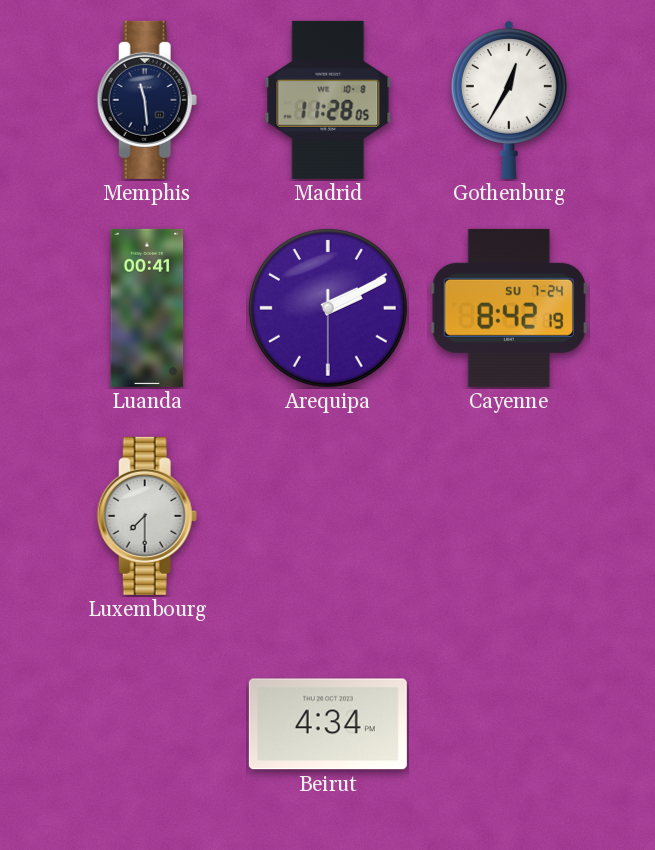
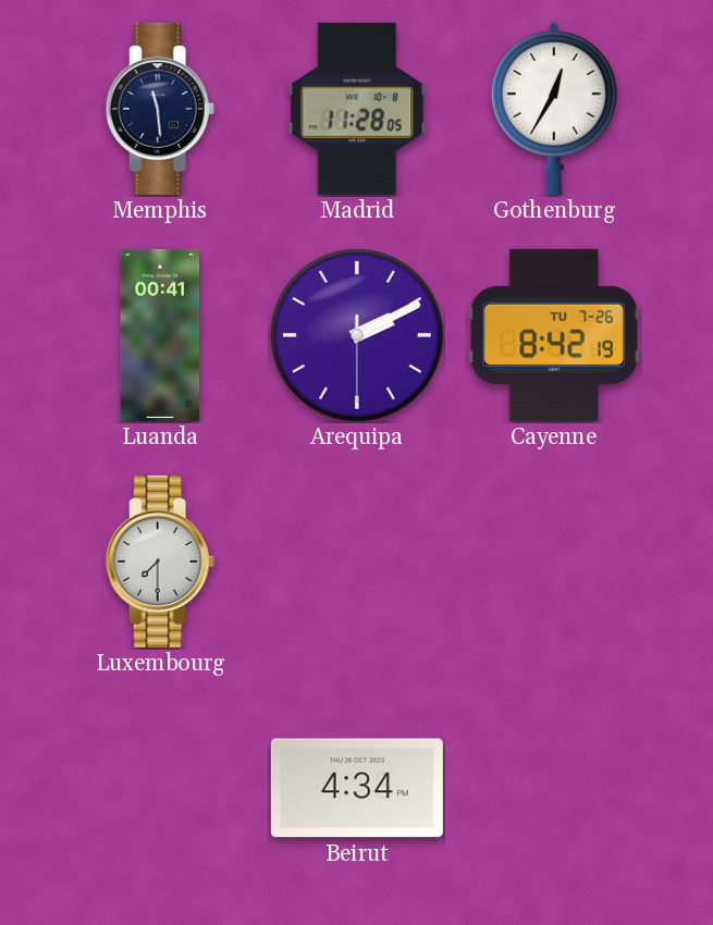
Cayenne date: SU 7-24 -> TU 7-26 (553, 335)
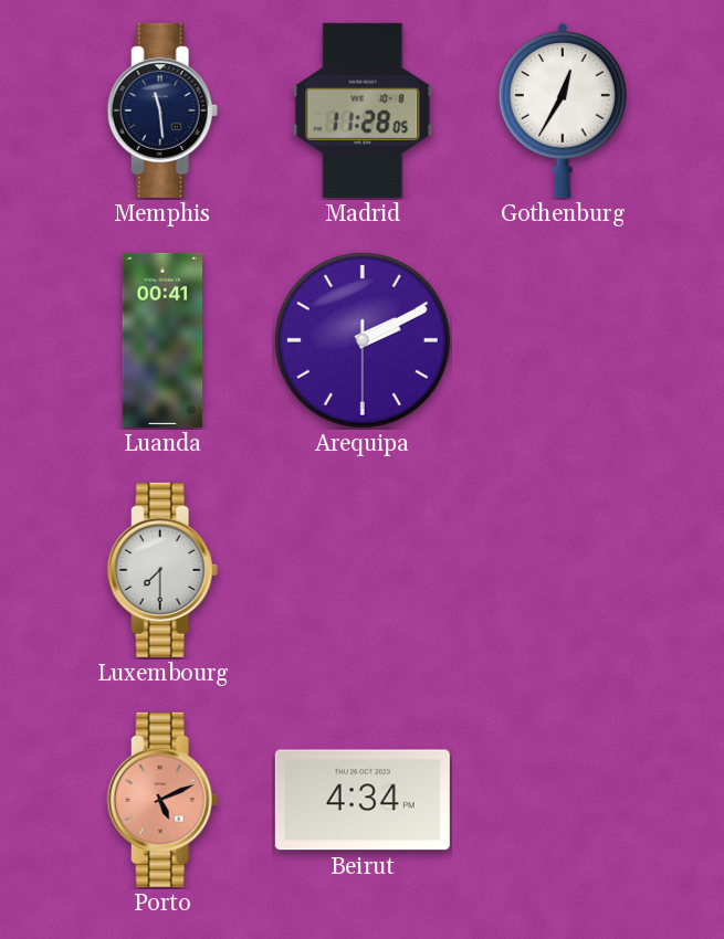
Cayenne: 8:42 -> none (553, 335)
Porto: none -> 5:11 (162, 800)
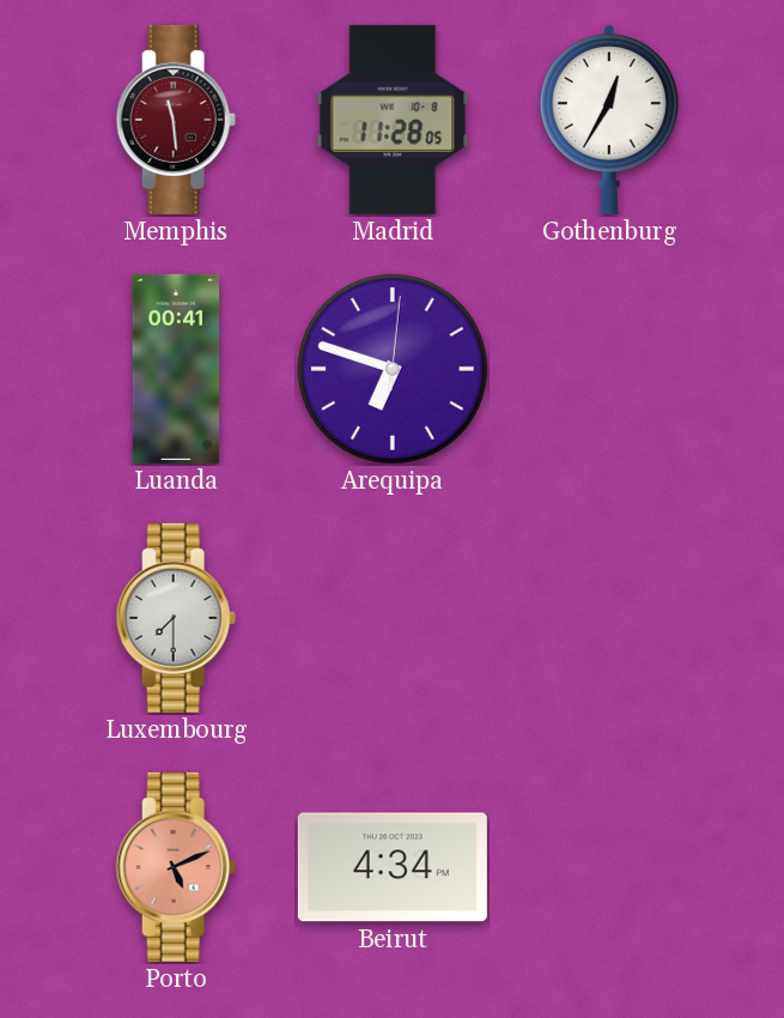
Memphis dial: navy -> burgundy (176, 120)
Arequipa: 2:10 -> 6:48 (393, 369)
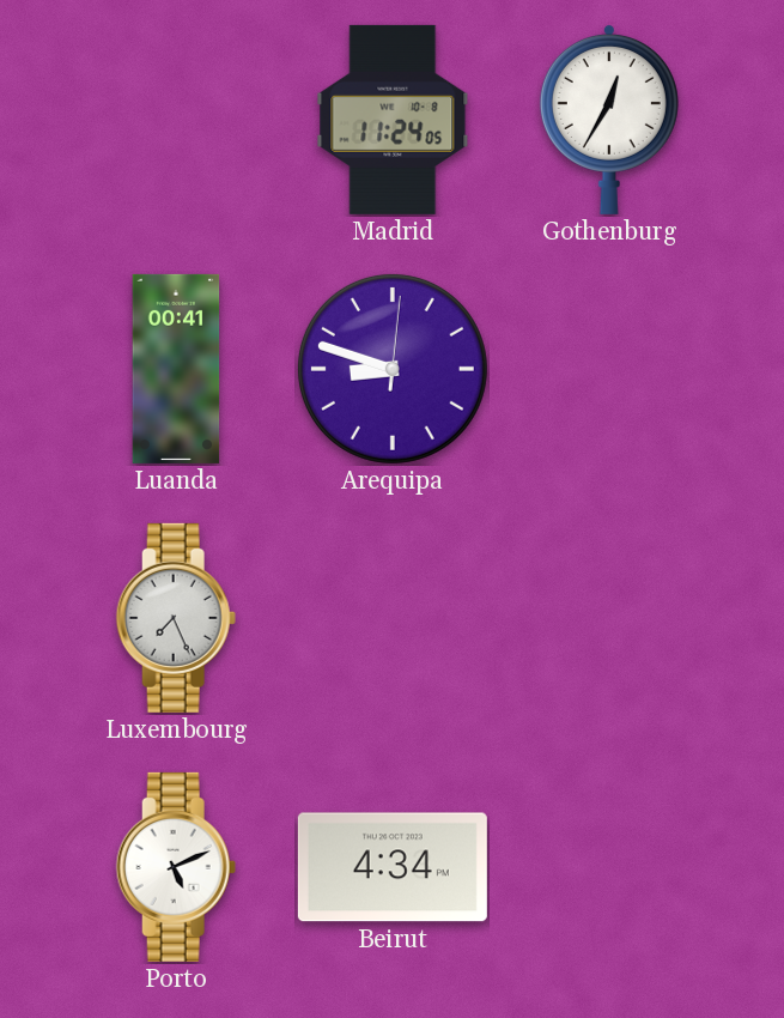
Memphis: 11:29 -> none (176, 120)
Madrid: 11:28 -> 11:24 (393, 120)
Arequipa: 6:48 -> 8:48 (393, 369)
Luxembourg: 7:30 -> 7:26 (176, 618)
Porto dial: salmon -> white (176, 867)
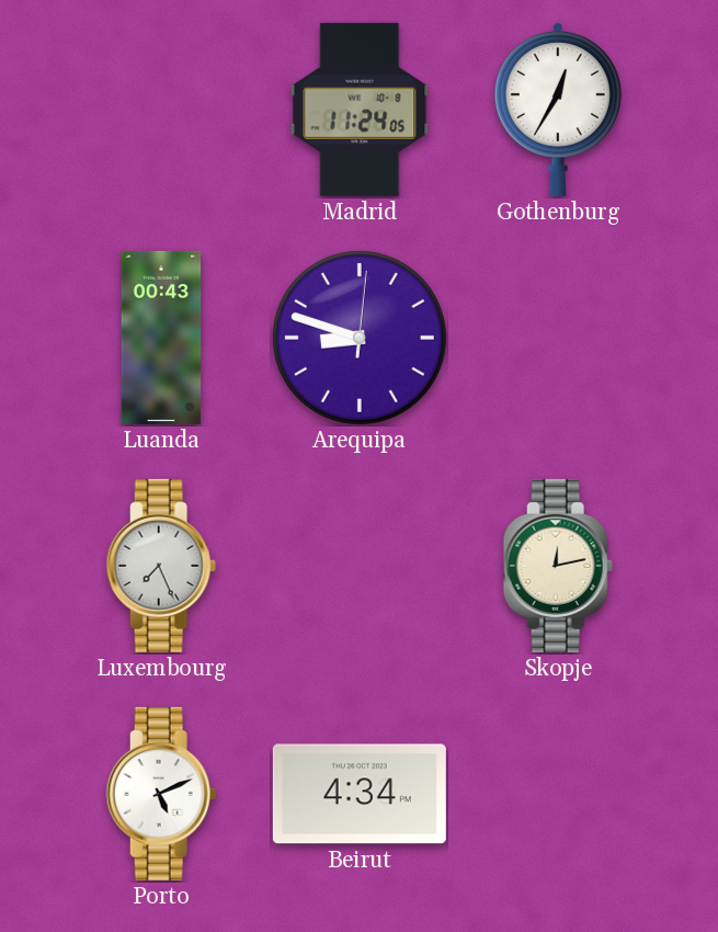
Luanda: 00:41 -> 00:43 (161, 338)
Skopje: none -> 12:13 (558, 566)
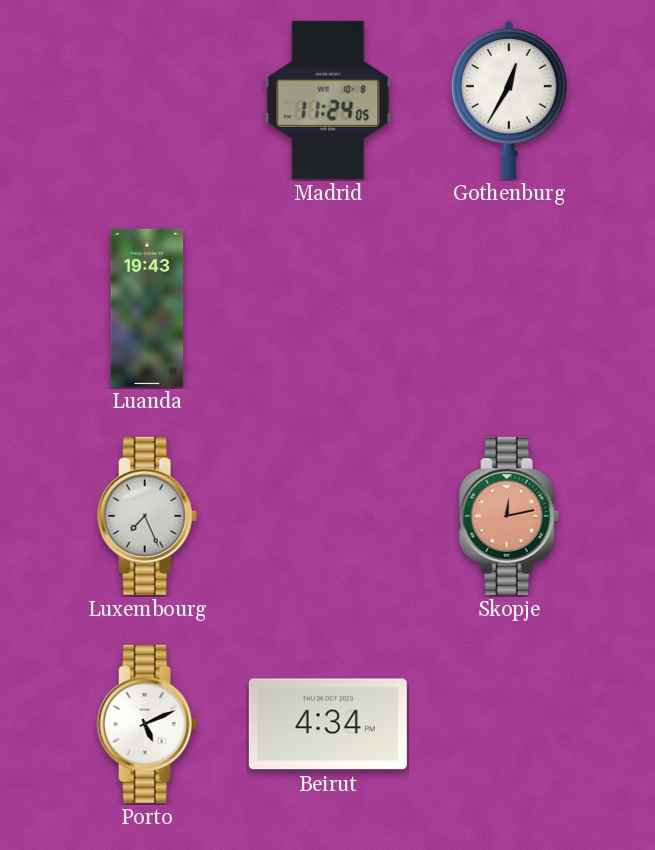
Luanda: 00:43 -> 19:43 (147, 308)
Arequipa: 8:48 -> none (360, 338)
Skopje dial: cream -> salmon (509, 516)
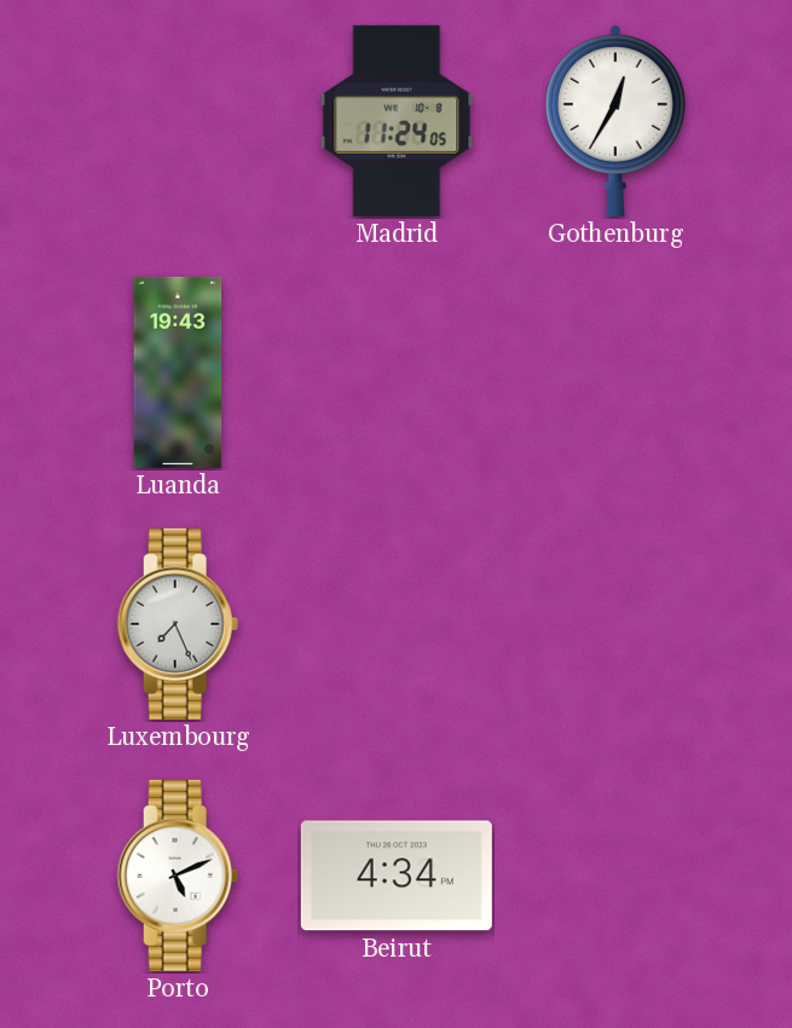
Skopje: 12:13 -> none (509, 516)
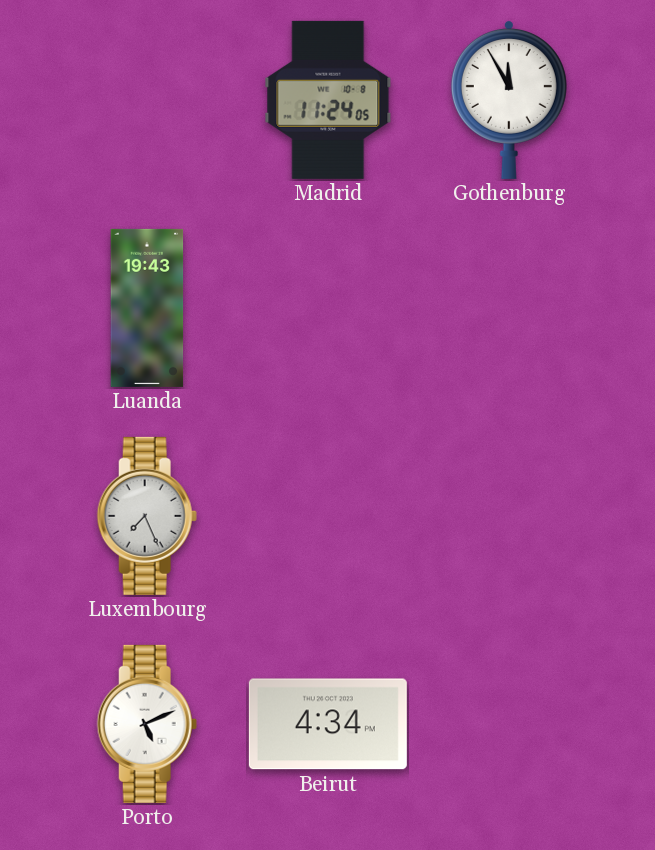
Gothenburg: 12:35 -> 11:55 (509, 99)
